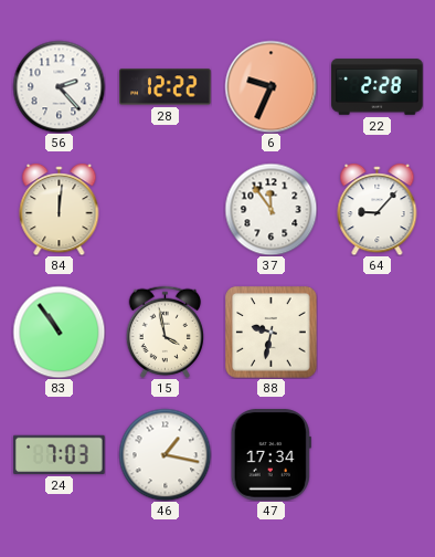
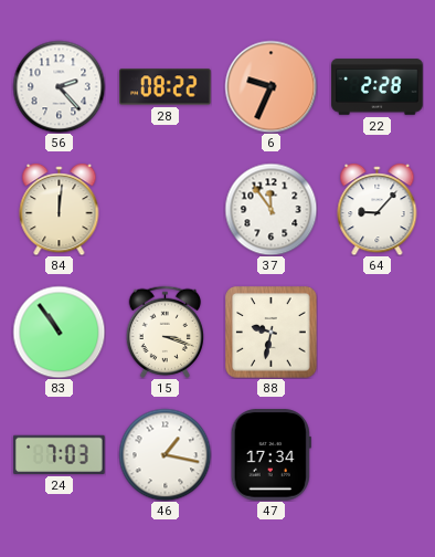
28: 12:22 -> 08:22 (166, 87)
15: 3:58 -> 3:18 (166, 332)
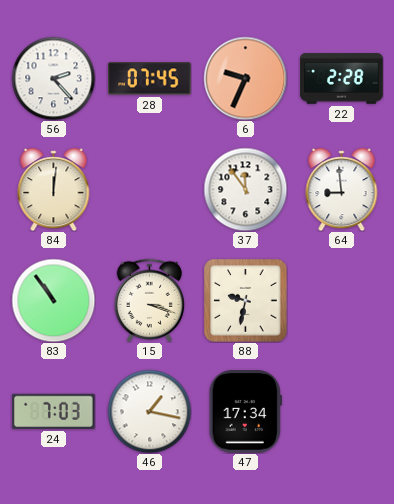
28: 08:22 -> 07:45 (150, 79)
64: 9:07 -> 8:59 (342, 190)
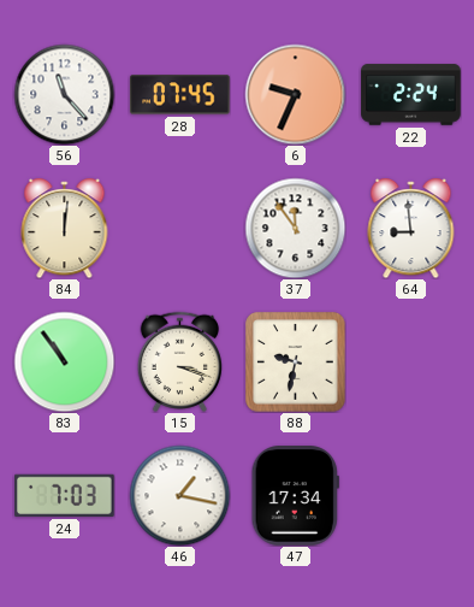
56: 2:23 -> 11:23 (64, 94)
22: 2:28 -> 2:24 (411, 95)
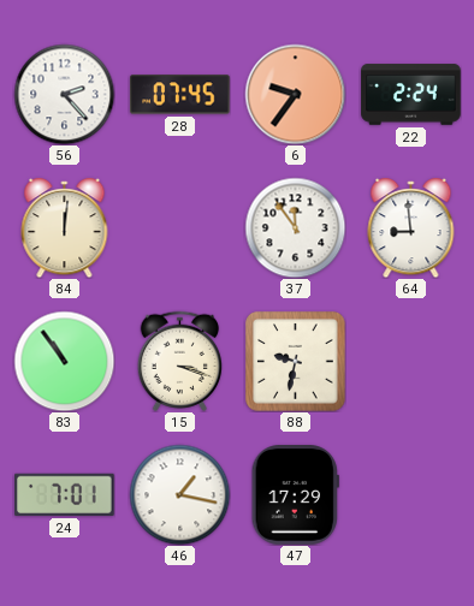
56: 11:23 -> 2:23 (64, 94)
6: 9:34 -> 9:36 (295, 94)
24: 7:03 -> 7:01 (65, 494)
47: 17:34 -> 17:29 (295, 495)
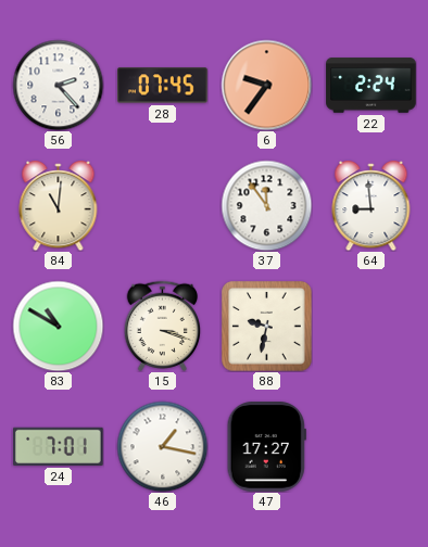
84: 12:01 -> 11:01 (59, 206)
83: 10:54 -> 10:50 (58, 326)
47: 17:29 -> 17:27 (266, 447)
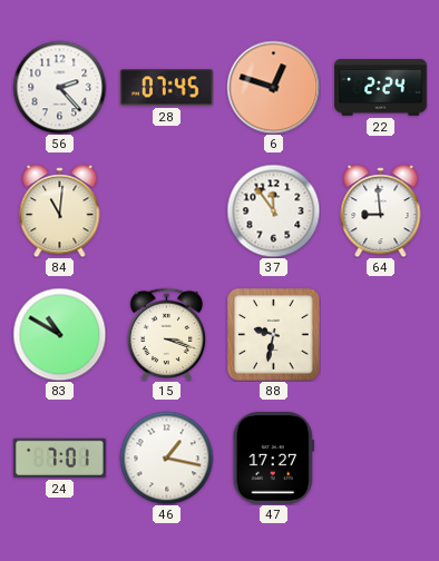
6: 9:36 -> 12:48 (273, 87)
